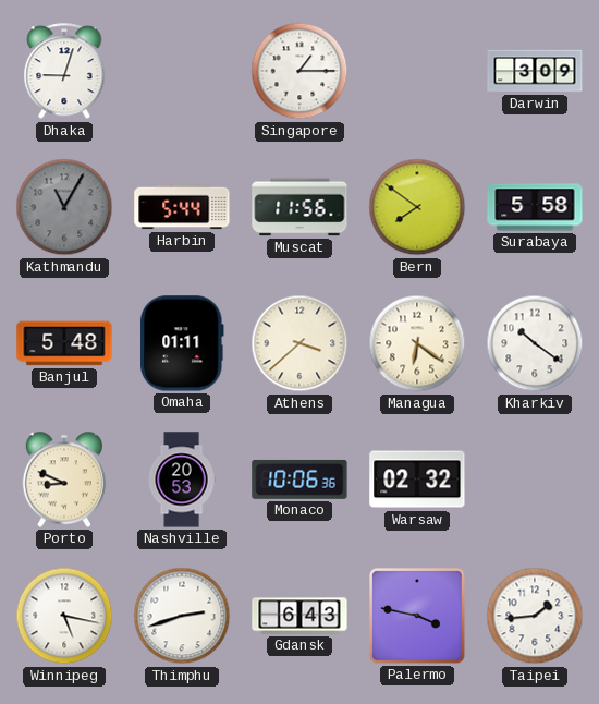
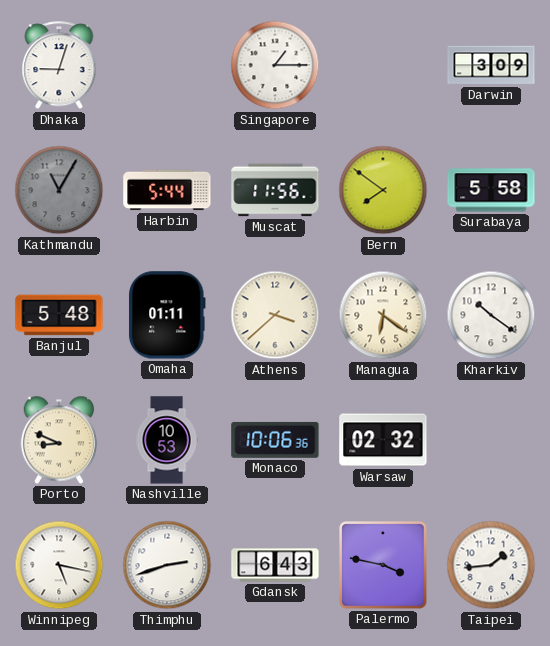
Nashville: 20:53 -> 10:53 (167, 440)
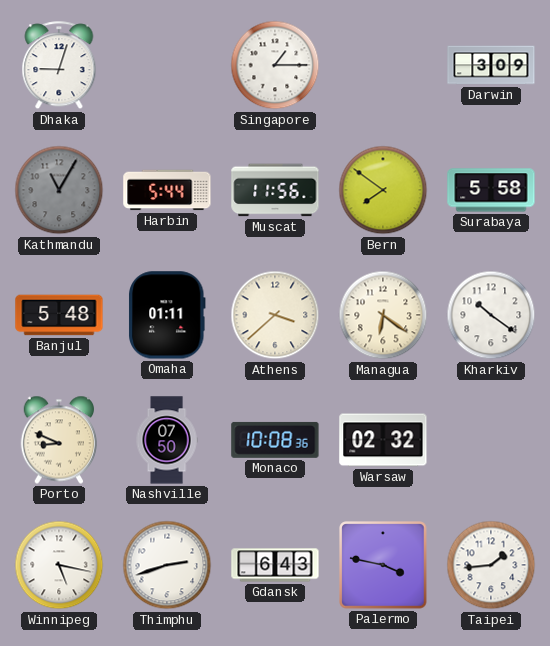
Nashville: 10:53 -> 07:50 (167, 440)
Monaco: 10:06 -> 10:08 (275, 440)
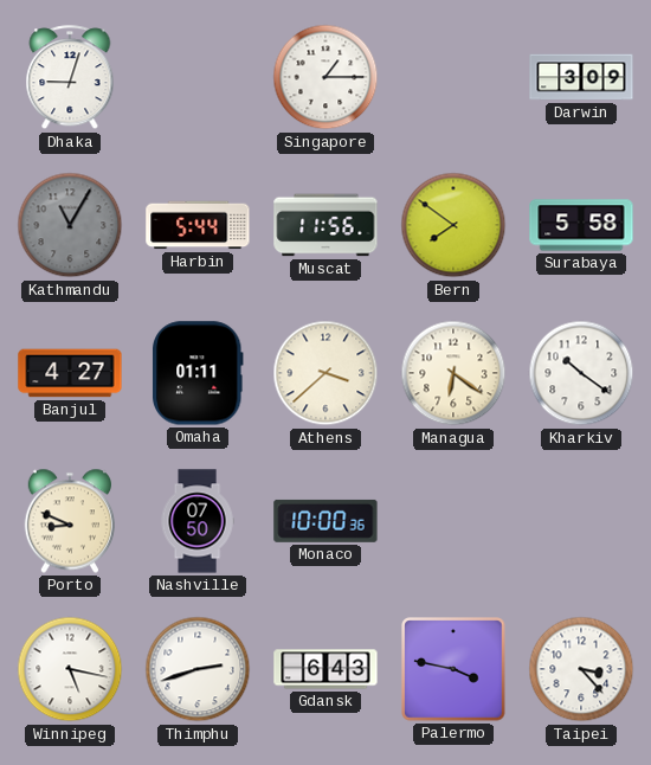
Banjul: 5:48 -> 4:27 (70, 373)
Monaco: 10:08 -> 10:00 (325, 521)
Warsaw: 02:32 -> none (383, 440)
Taipei: 1:44 -> 3:23 (581, 669)
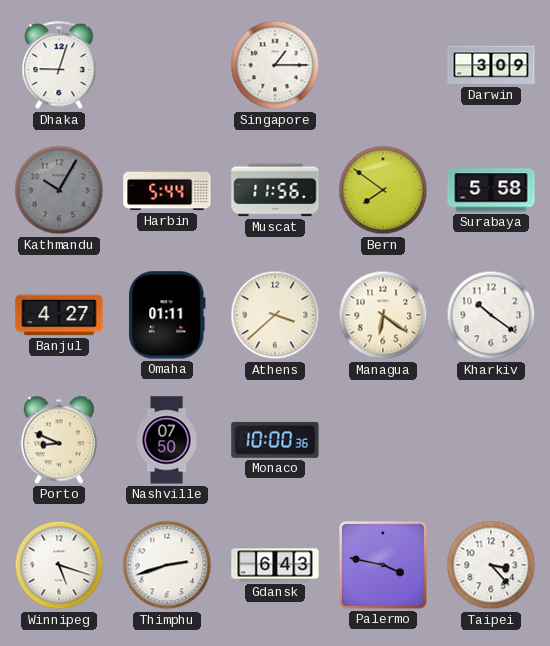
Kathmandu: 11:05 -> 10:05 (59, 190)
Winnipeg: 5:17 -> 5:18 (59, 565)
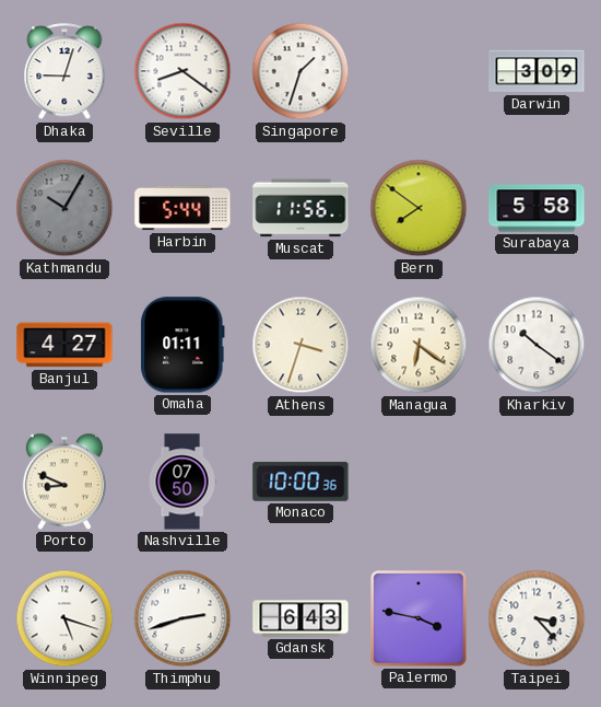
Seville: none -> 8:21 (182, 71)
Singapore: 1:15 -> 1:33 (300, 71)
Athens: 3:38 -> 3:33 (300, 345)
